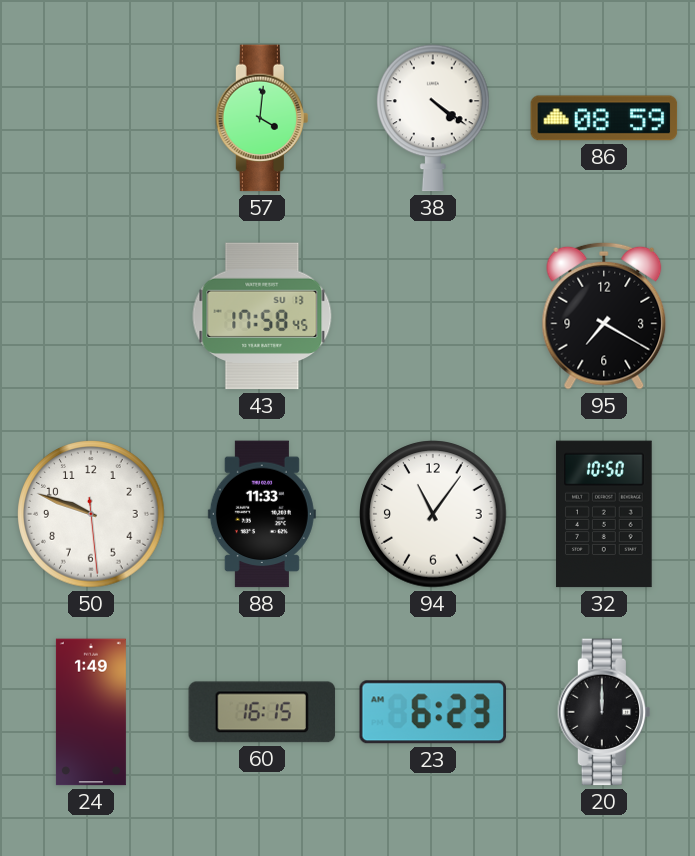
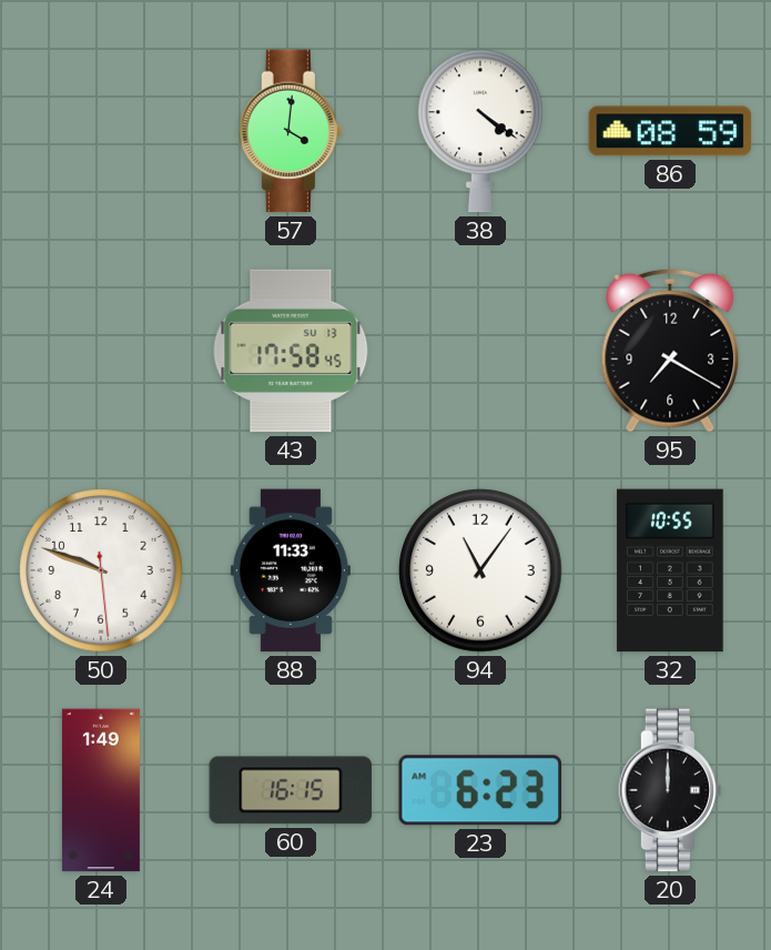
32: 10:50 -> 10:55 (670, 570)
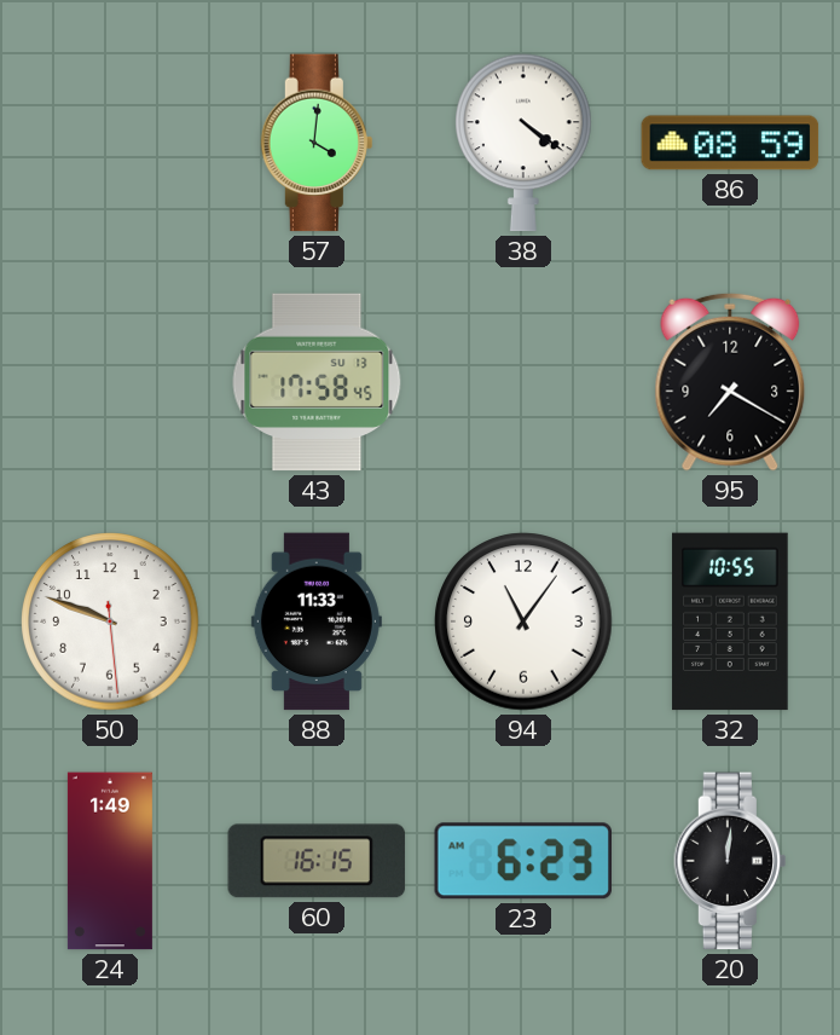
20: 12:00 -> 12:01 (729, 861)
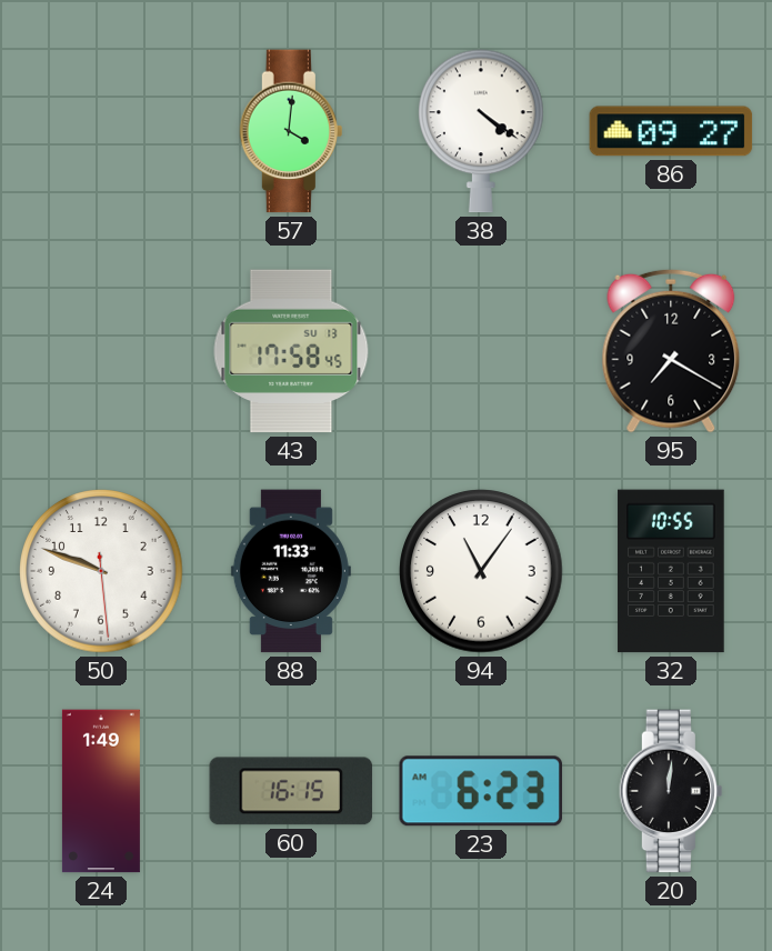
86: 08:59 -> 09:27 (671, 131)
